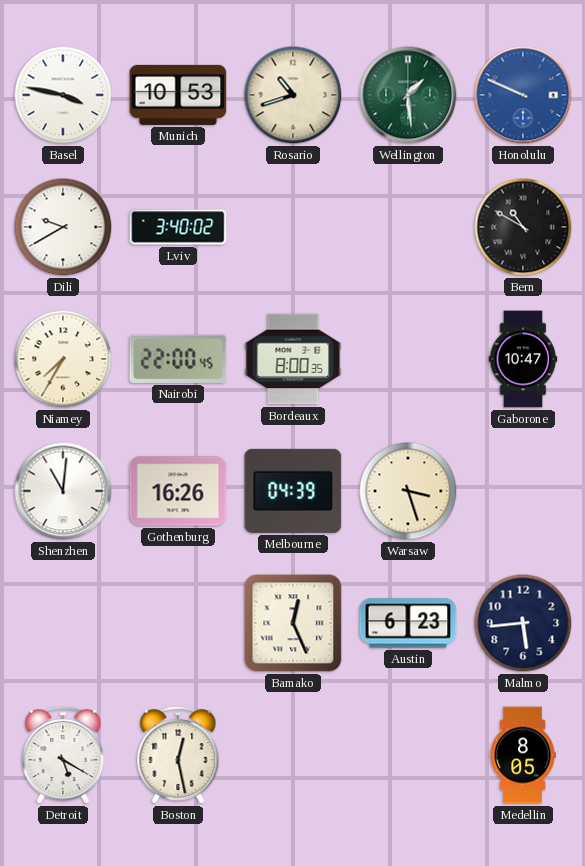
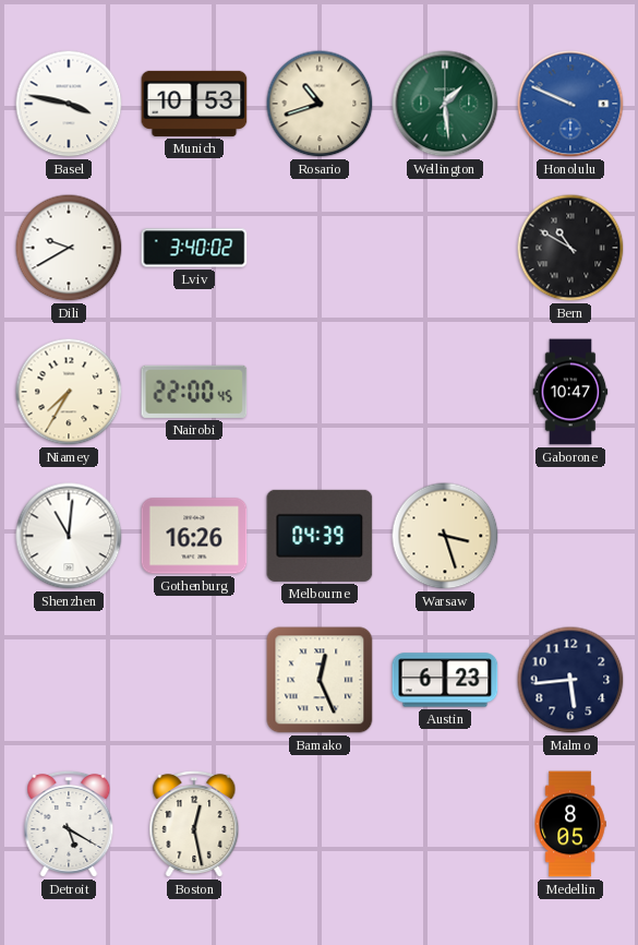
Bordeaux: 8:00 -> none (293, 359)
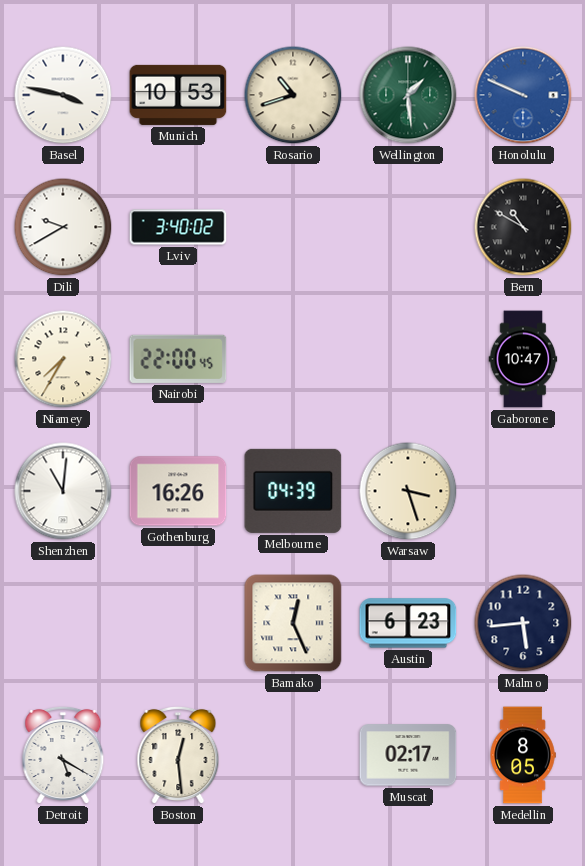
Boston: 12:28 -> 12:29 (178, 755)
Muscat: none -> 02:17 (408, 755)
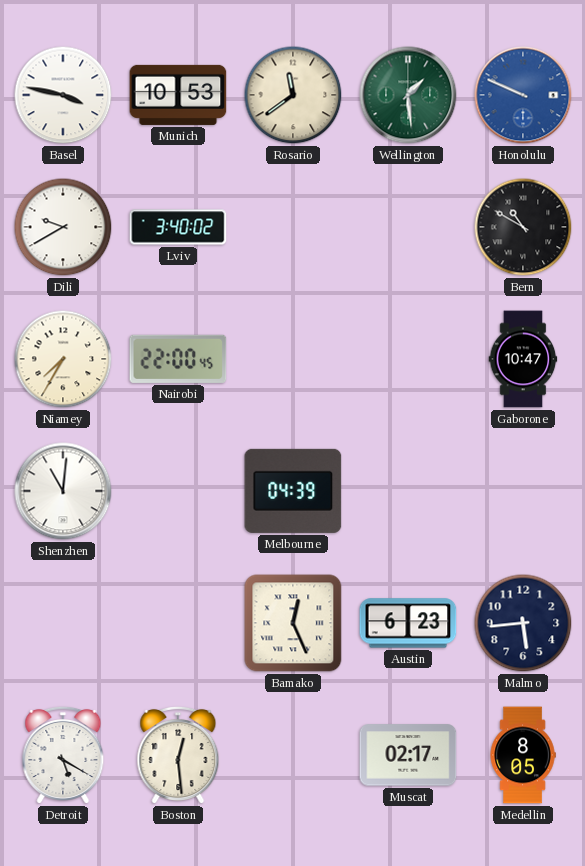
Rosario: 10:42 -> 11:39 (293, 95)
Gothenburg: 16:26 -> none (178, 491)
Warsaw: 3:27 -> none (408, 491)
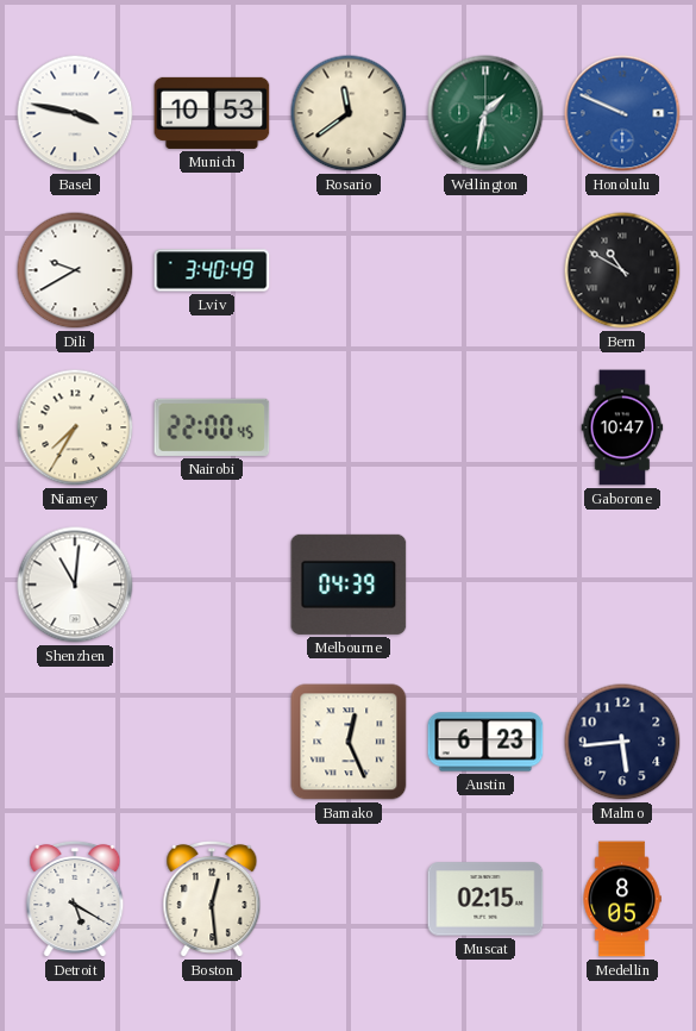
Wellington: 1:29 -> 1:32 (485, 113)
Lviv: 3:40:02 -> 3:40:49 (212, 270)
Muscat: 02:17 -> 02:15 (485, 899)
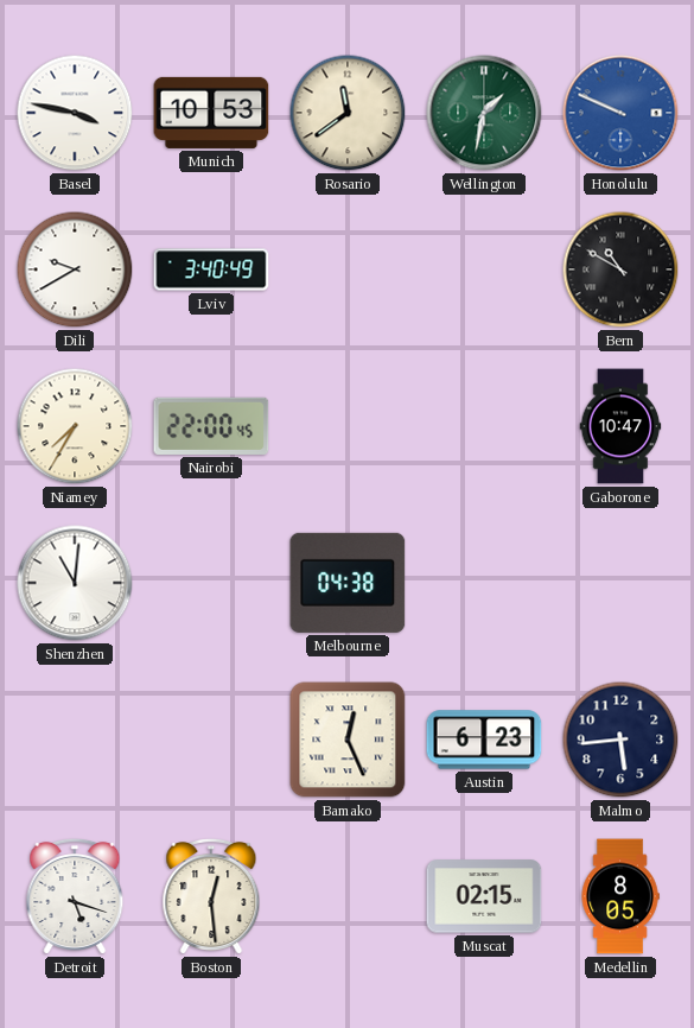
Melbourne: 04:39 -> 04:38 (348, 583)
Detroit: 5:20 -> 5:18 (75, 896)
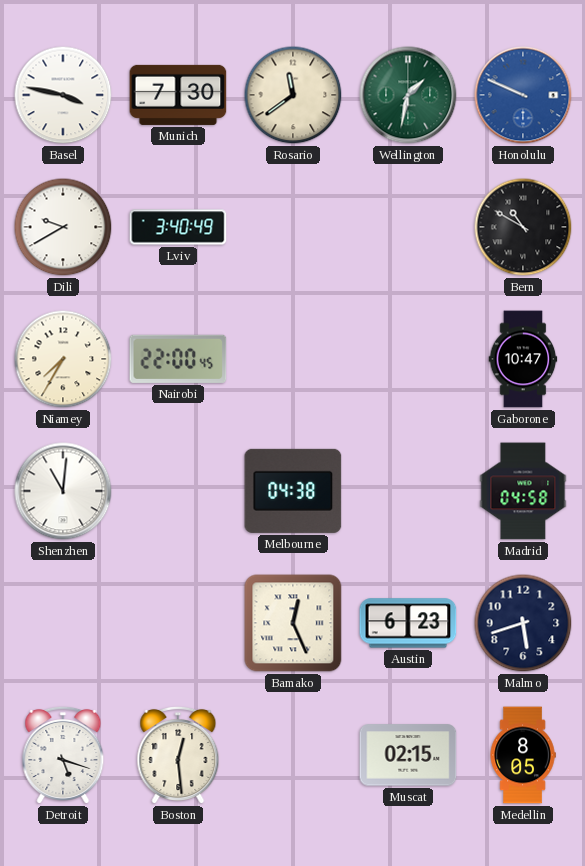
Munich: 10:53 -> 7:30 (178, 95)
Madrid: none -> 04:58 (523, 491)
Malmo: 5:44 -> 5:42 (523, 623)
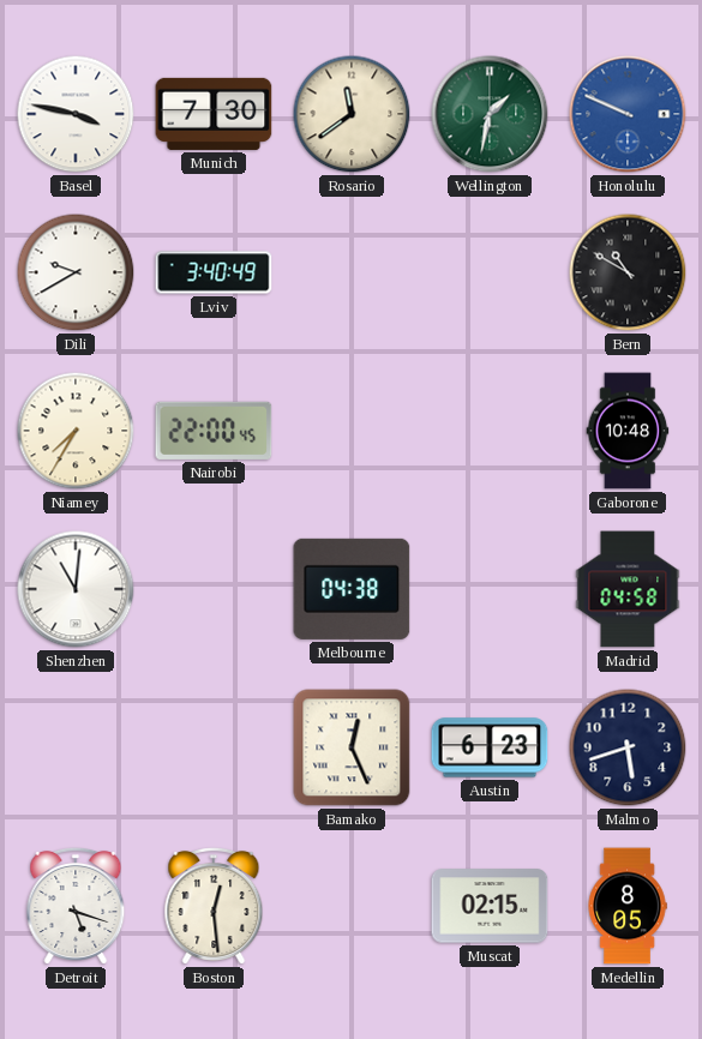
Gaborone: 10:47 -> 10:48 (628, 431)
